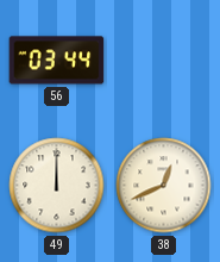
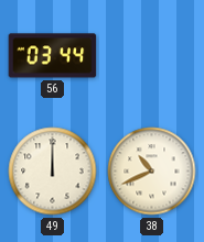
38: 12:41 -> 10:41 (152, 172)
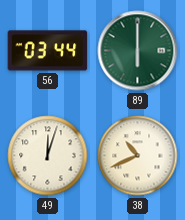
89: none -> 6:00 (138, 51)
49: 12:00 -> 12:03 (48, 156)
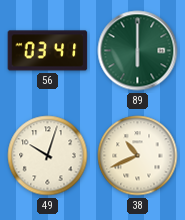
56: 03:44 -> 03:41 (48, 51)
49: 12:03 -> 10:03 (48, 156)
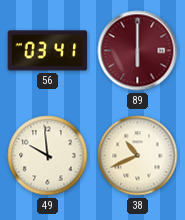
89 dial: green -> burgundy (138, 51)
49: 10:03 -> 9:59 (48, 156)
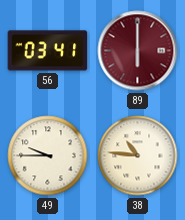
49: 9:59 -> 9:45 (48, 156)
38: 10:41 -> 10:46 (138, 156)
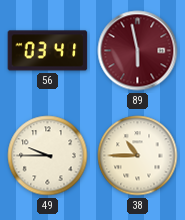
89: 6:00 -> 5:58 (138, 51)
38: 10:46 -> 10:45 (138, 156)
